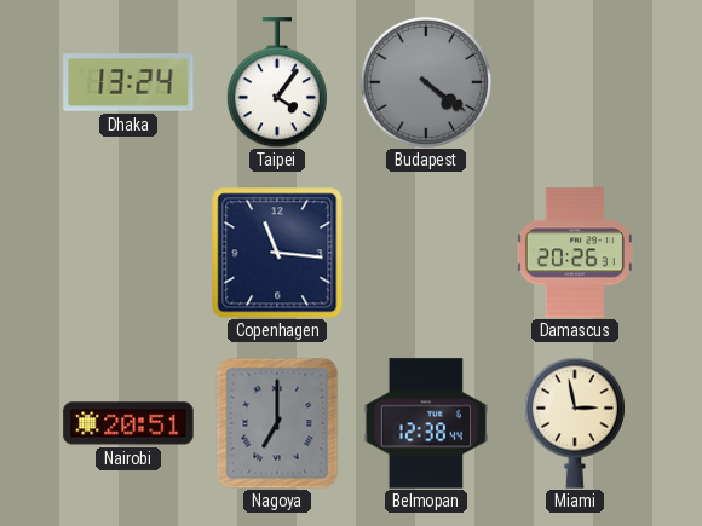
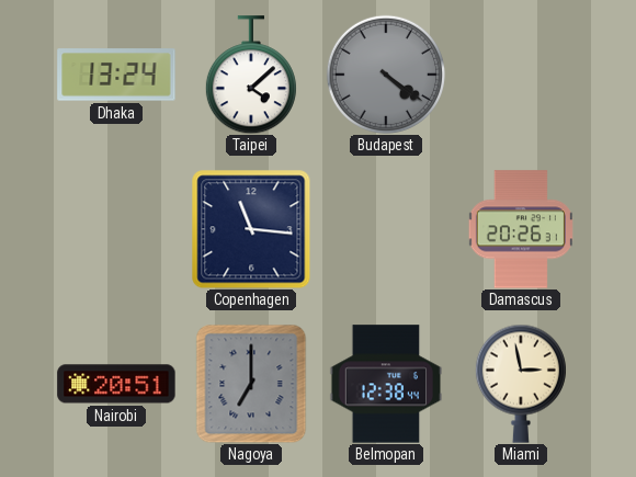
Taipei: 4:06 -> 4:08 (251, 75)
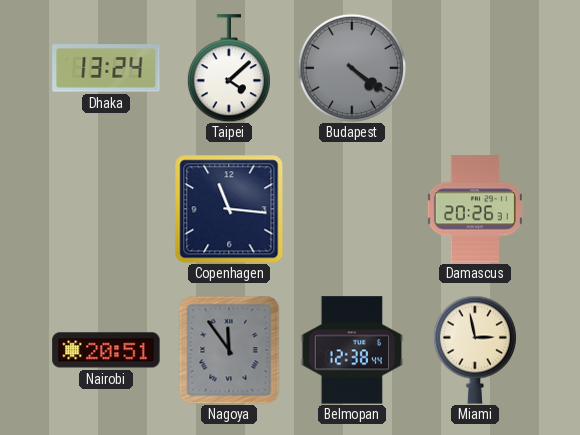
Nagoya: 7:00 -> 11:54 (229, 350)
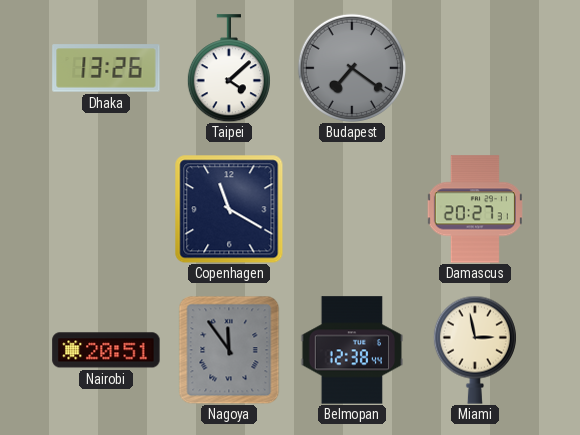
Dhaka: 13:24 -> 13:26 (106, 68)
Budapest: 4:21 -> 7:21 (352, 68)
Copenhagen: 11:16 -> 11:20 (229, 209)
Damascus: 20:26 -> 20:27 (475, 209)
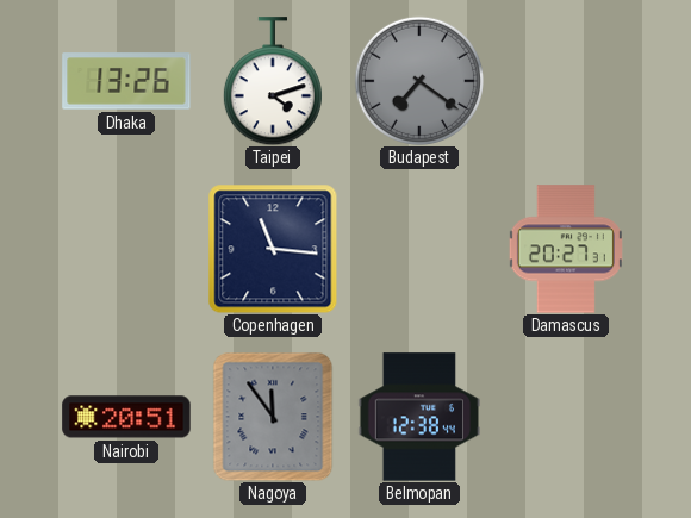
Taipei: 4:08 -> 4:12 (273, 81)
Copenhagen: 11:20 -> 11:16 (273, 249)
Miami: 2:58 -> none (475, 350)
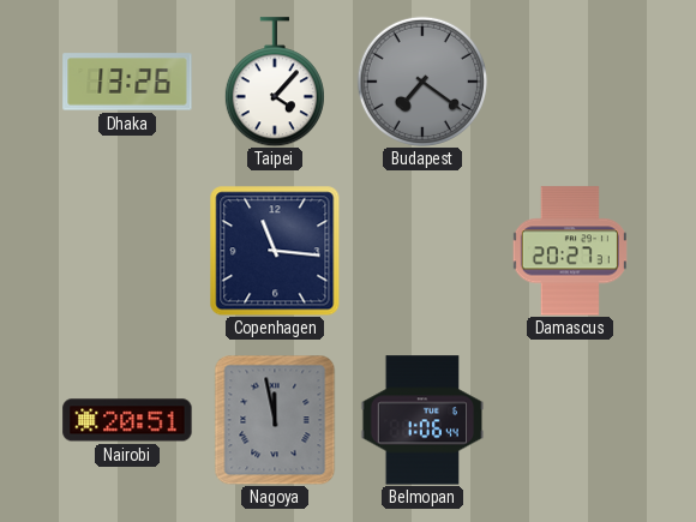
Taipei: 4:12 -> 4:07 (275, 82)
Nagoya: 11:54 -> 11:58 (275, 420)
Belmopan: 12:38 -> 1:06 (422, 420)
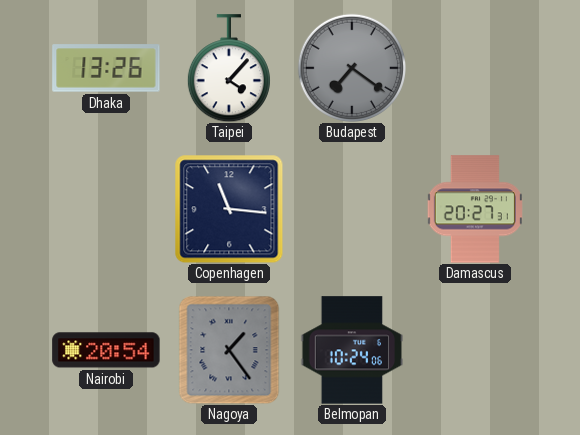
Nairobi: 20:51 -> 20:54 (106, 350)
Nagoya: 11:58 -> 1:24 (229, 350)
Belmopan: 1:06 -> 10:24 (352, 350)
